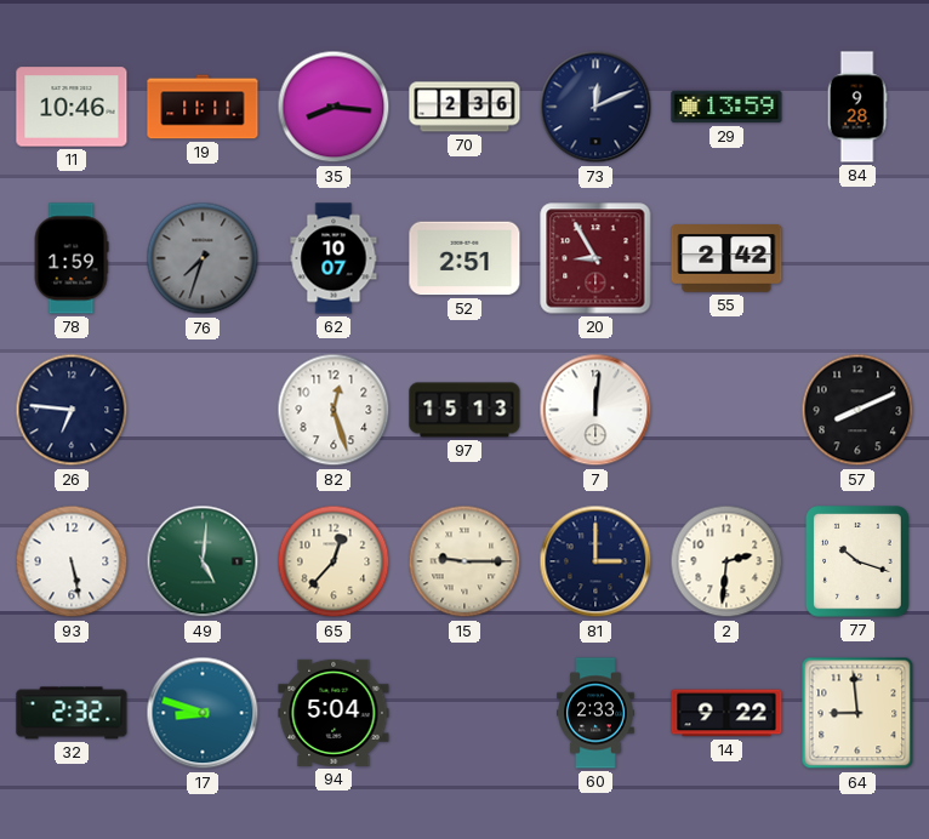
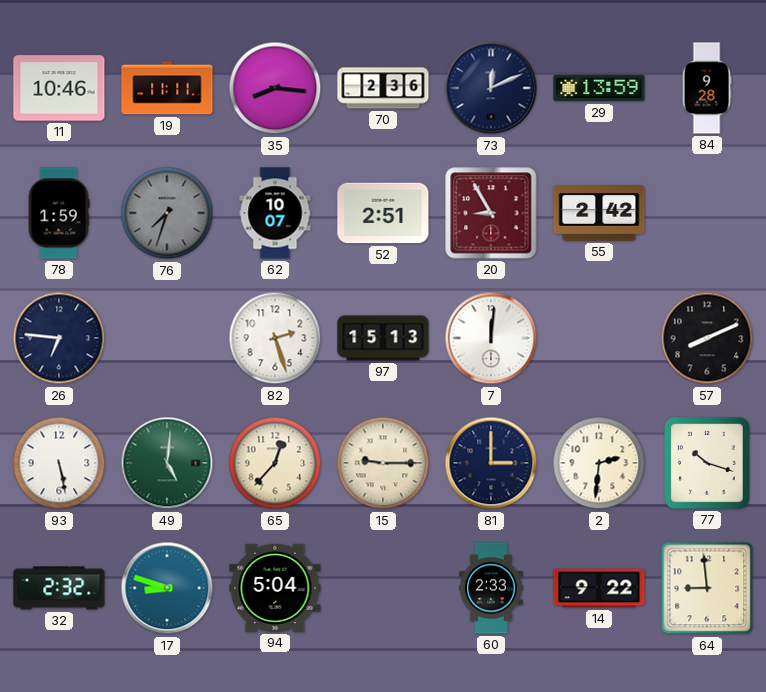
82: 12:27 -> 2:27 (275, 338)
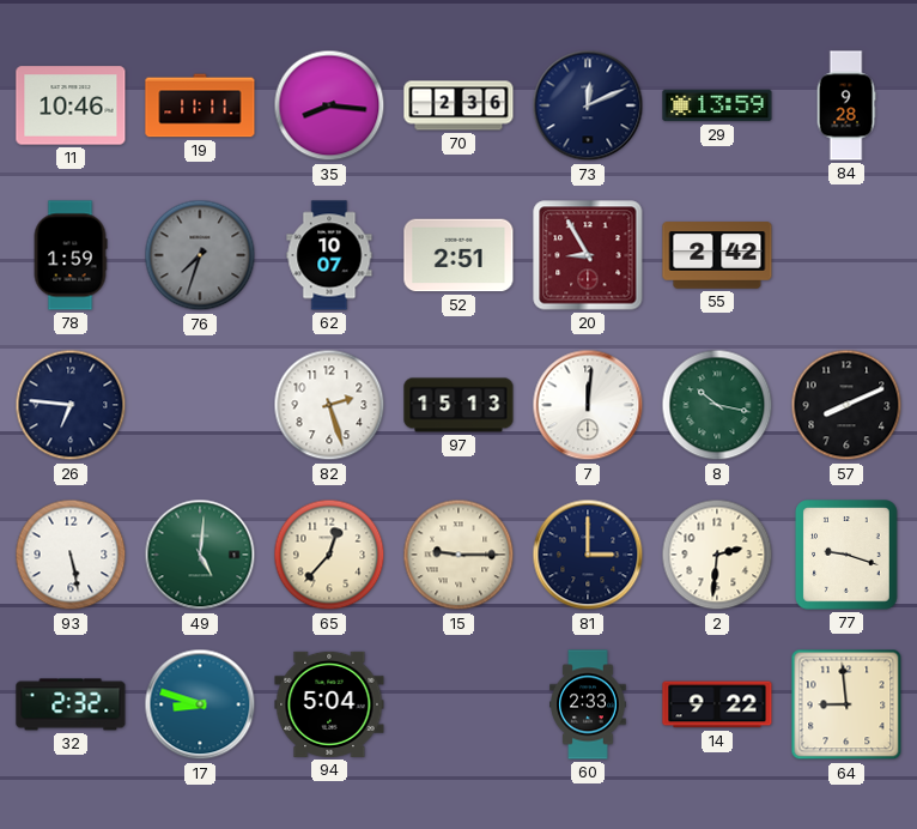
8: none -> 10:17 (717, 405)
77: 10:18 -> 9:18 (846, 555)
